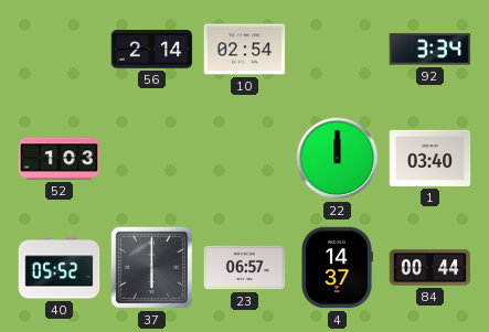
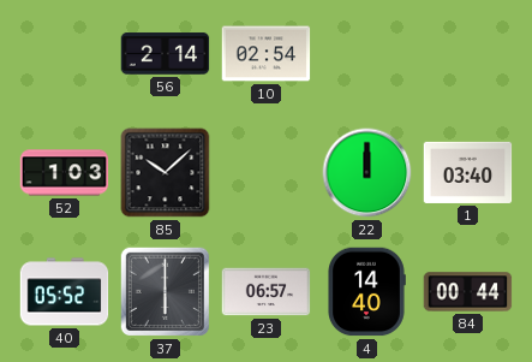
92: 3:34 -> none (430, 50)
85: none -> 10:08 (166, 173)
4: 14:37 -> 14:40 (366, 292)
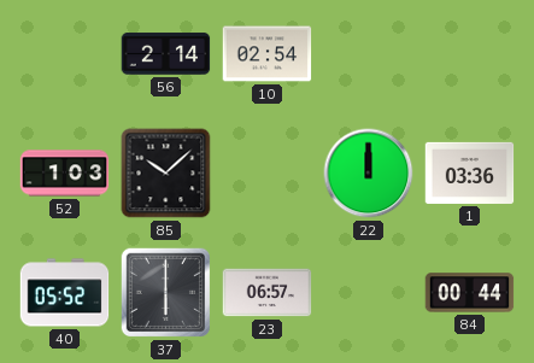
1: 03:40 -> 03:36 (470, 172)
4: 14:40 -> none (366, 292)
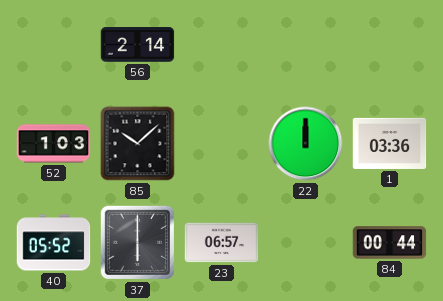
10: 02:54 -> none (268, 54)
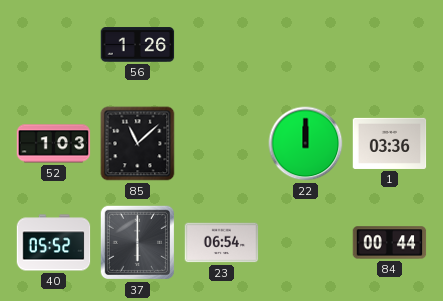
56: 2:14 -> 1:26 (138, 45)
85: 10:08 -> 11:08 (138, 144)
23: 06:57 -> 06:54 (222, 243)
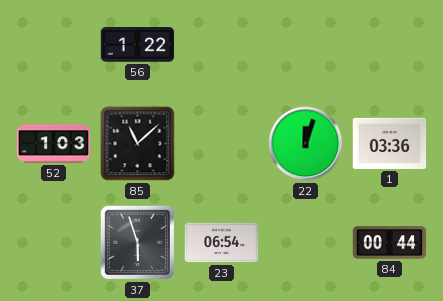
56: 1:26 -> 1:22 (138, 45)
22: 12:00 -> 12:03 (306, 144)
40: 05:52 -> none (54, 243)
37: 6:00 -> 5:57 (138, 243)
